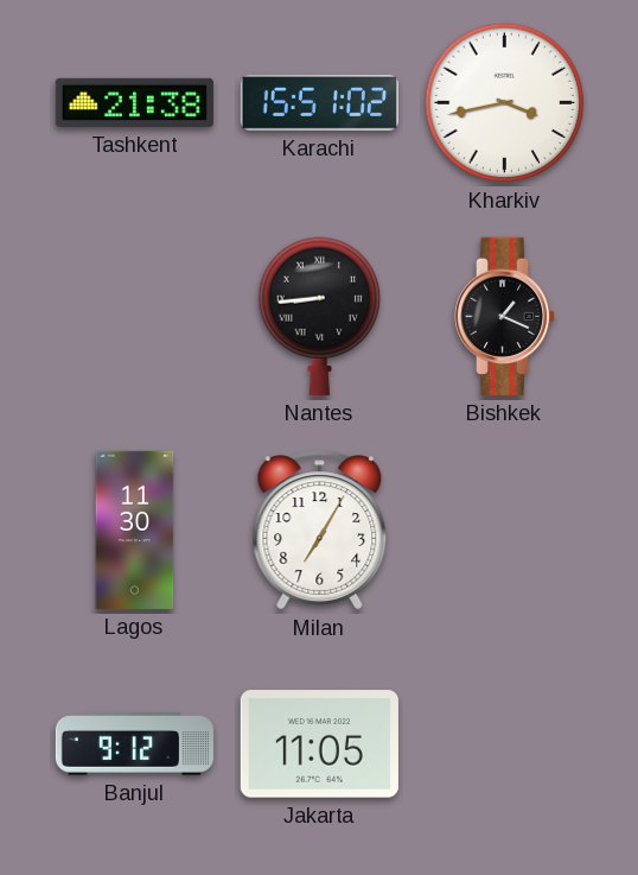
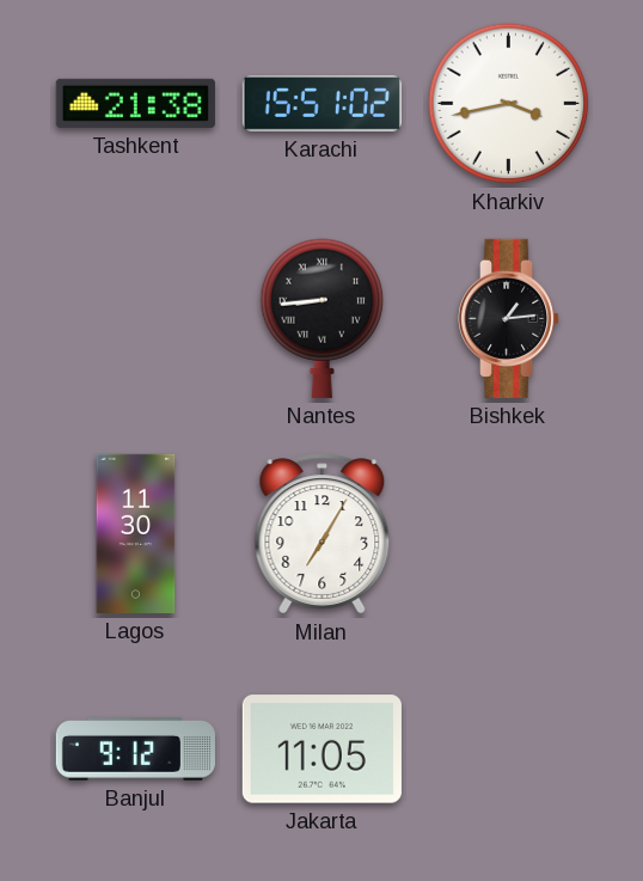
Bishkek: 1:19 -> 1:14 (510, 318)
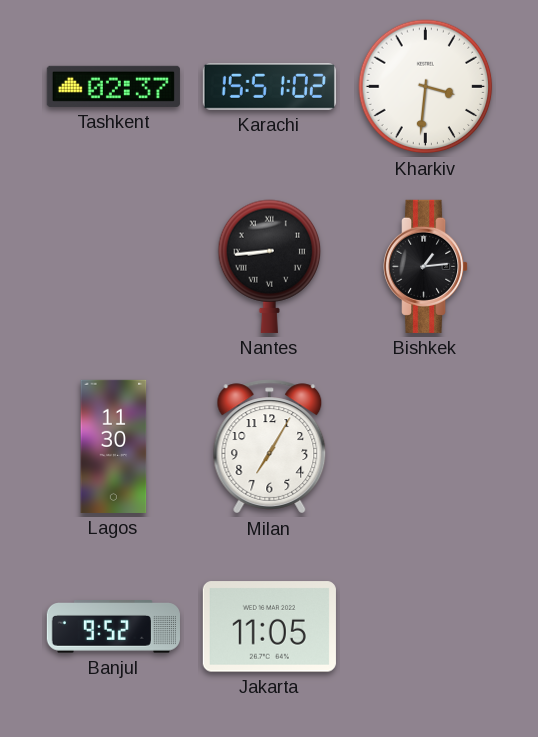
Tashkent: 21:38 -> 02:37 (113, 86)
Kharkiv: 3:43 -> 3:31 (426, 87)
Banjul: 9:12 -> 9:52 (113, 627)
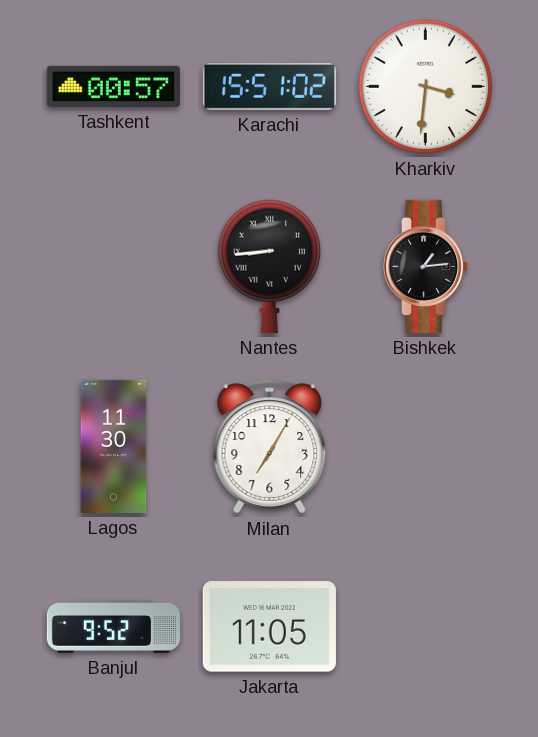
Tashkent: 02:37 -> 00:57 (113, 86)
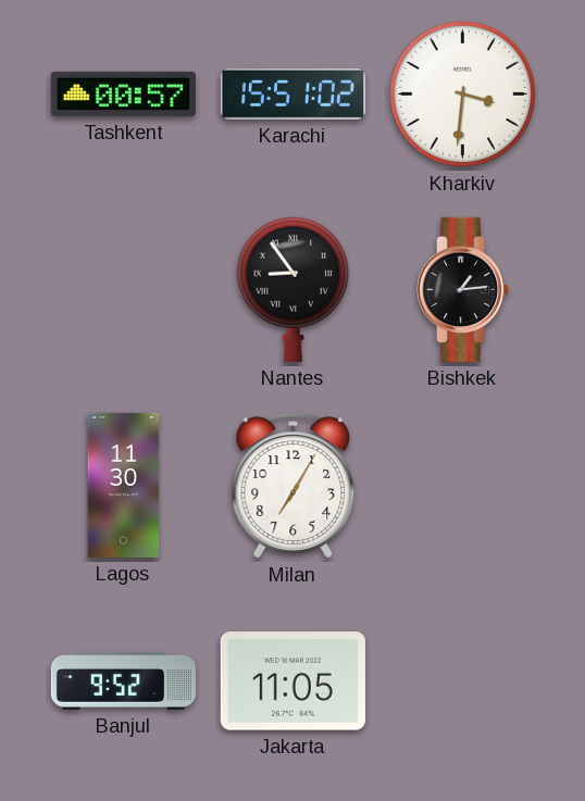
Nantes: 8:44 -> 8:54 (294, 289)
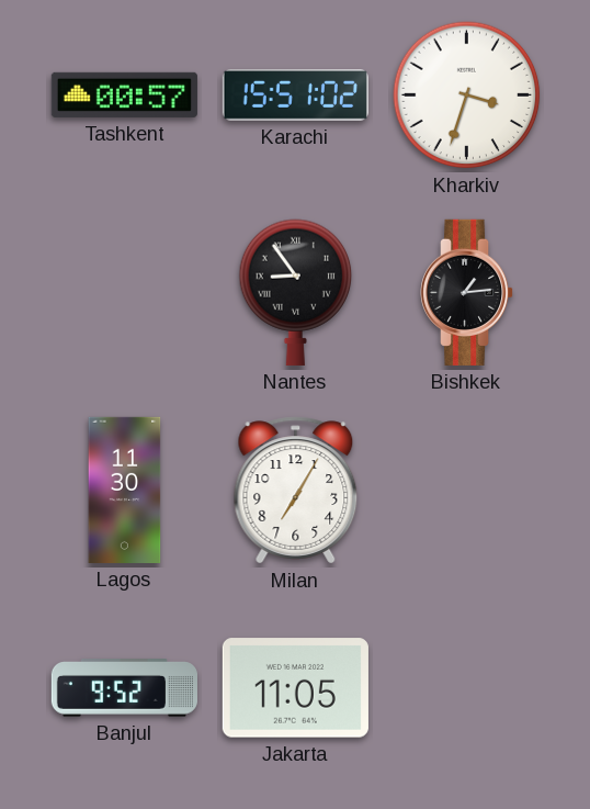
Kharkiv: 3:31 -> 3:33 (467, 95)
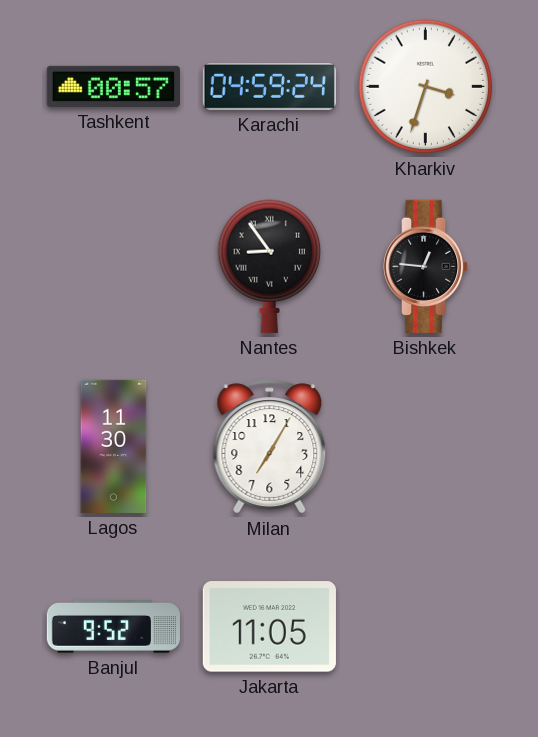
Karachi: 15:51 -> 04:59 (269, 87)
Bishkek: 1:14 -> 12:46 (427, 266)
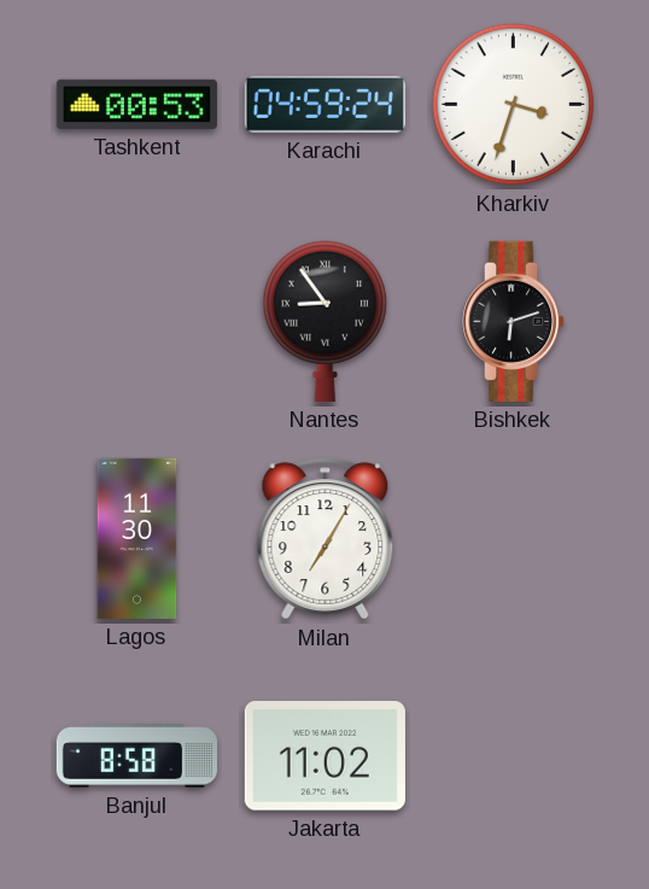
Tashkent: 00:57 -> 00:53 (136, 104)
Bishkek: 12:46 -> 6:12 (515, 321)
Banjul: 9:52 -> 8:58 (136, 756)
Jakarta: 11:05 -> 11:02 (324, 756)
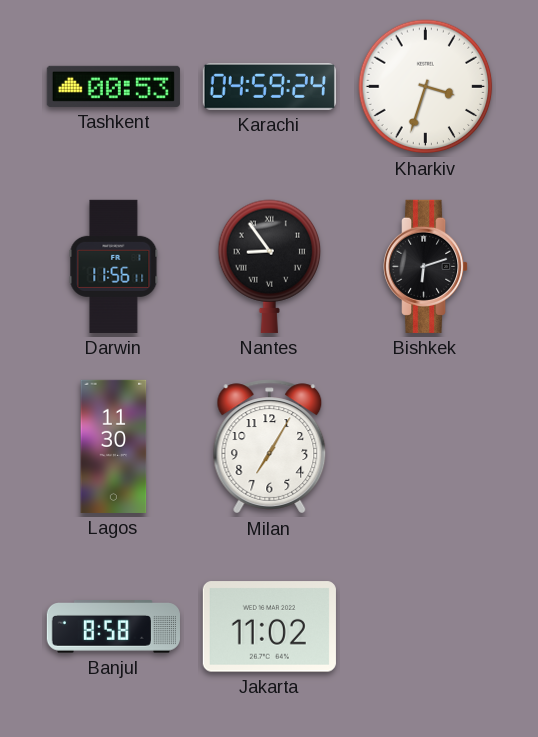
Darwin: none -> 11:56 (114, 266)
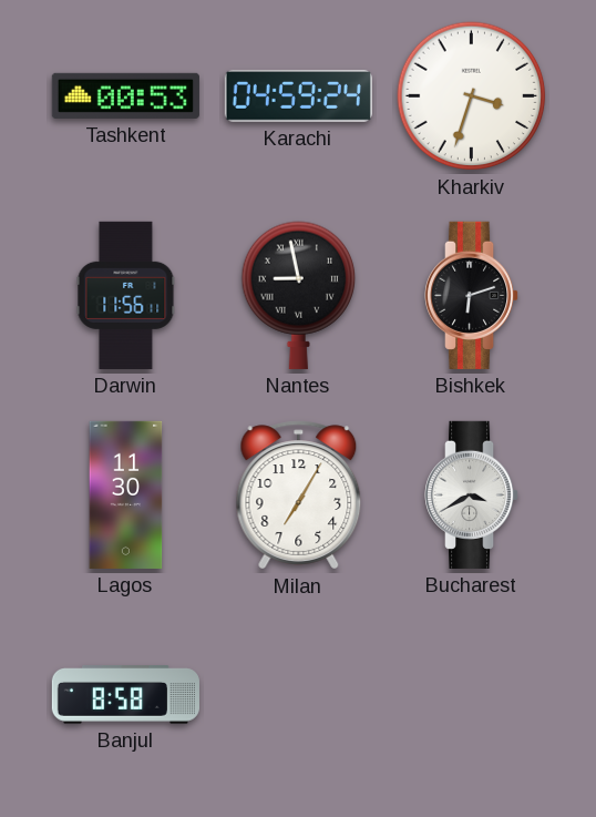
Nantes: 8:54 -> 8:58 (299, 295)
Bucharest: none -> 3:40 (473, 494)
Jakarta: 11:02 -> none (269, 627)
